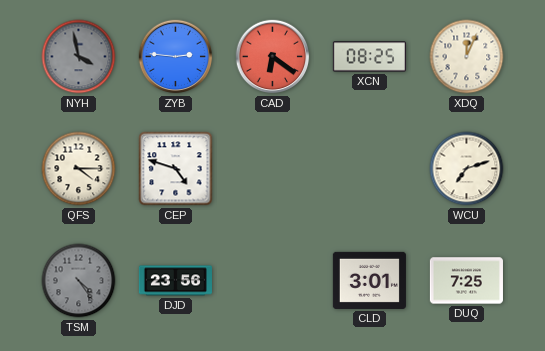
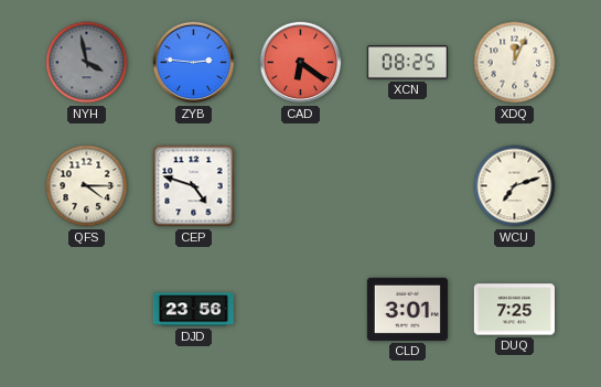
TSM: 4:24 -> none (79, 281)
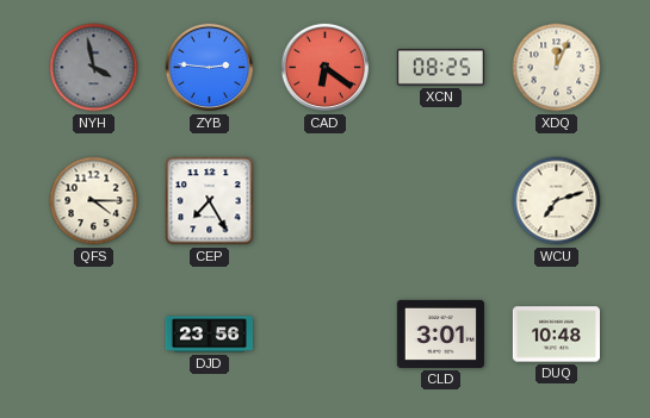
CEP: 4:48 -> 7:25 (210, 201)
DUQ: 7:25 -> 10:48 (556, 335)
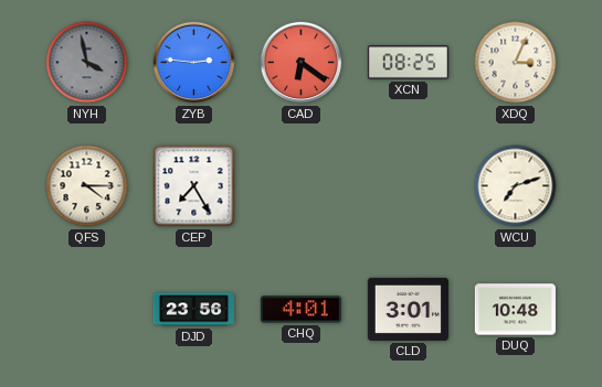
XDQ: 12:04 -> 3:04 (516, 63)
CHQ: none -> 4:01 (300, 310)
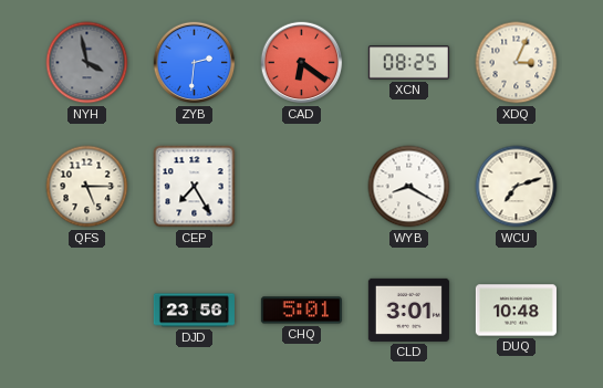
ZYB: 2:46 -> 2:31 (195, 63)
QFS: 4:15 -> 5:15 (87, 187)
WYB: none -> 8:20 (409, 187)
CHQ: 4:01 -> 5:01 (301, 311)
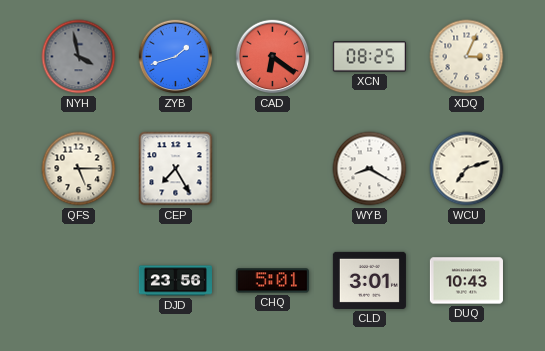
ZYB: 2:31 -> 1:42 (176, 57)
DUQ: 10:48 -> 10:43 (466, 281)
